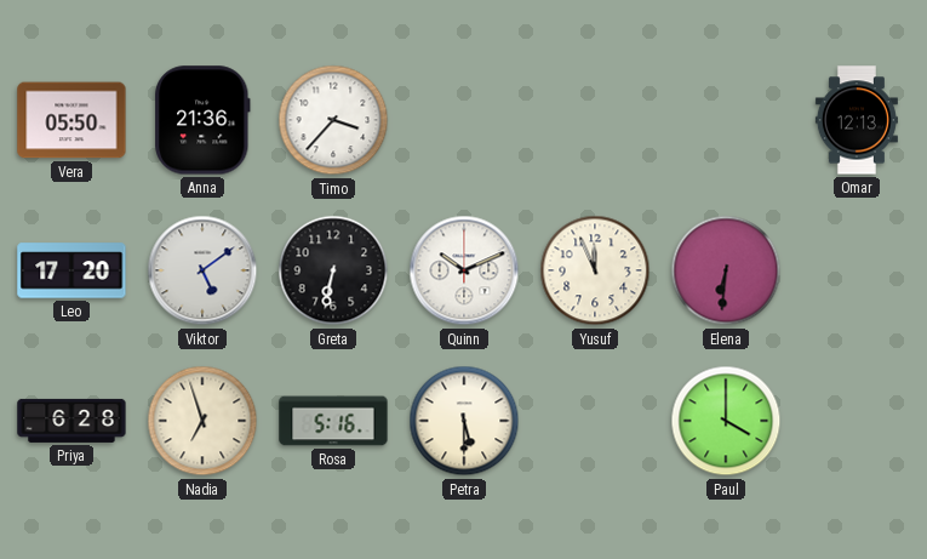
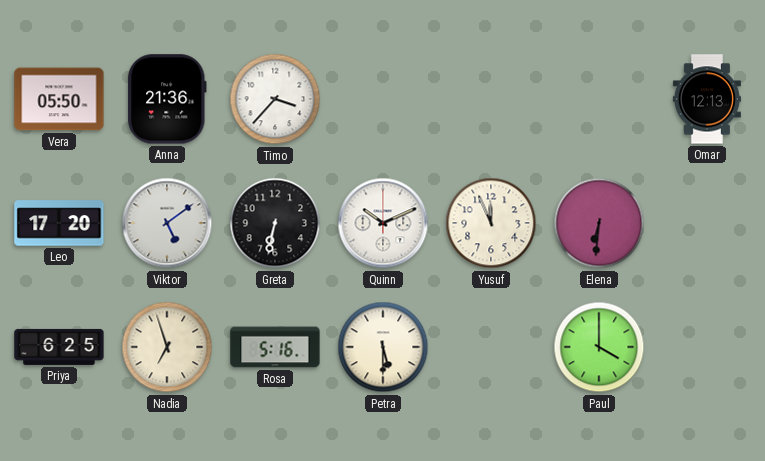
Priya: 6:28 -> 6:25 (59, 347)
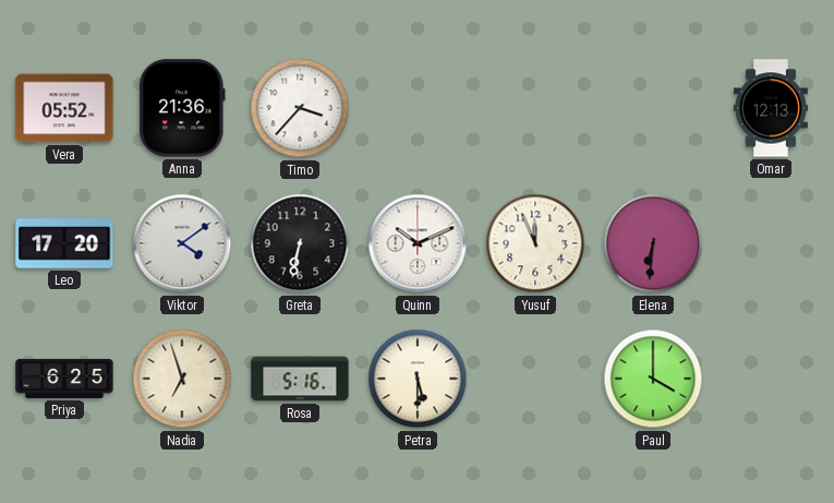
Vera: 05:50 -> 05:52 (64, 108)
Viktor: 5:09 -> 4:09 (182, 243)
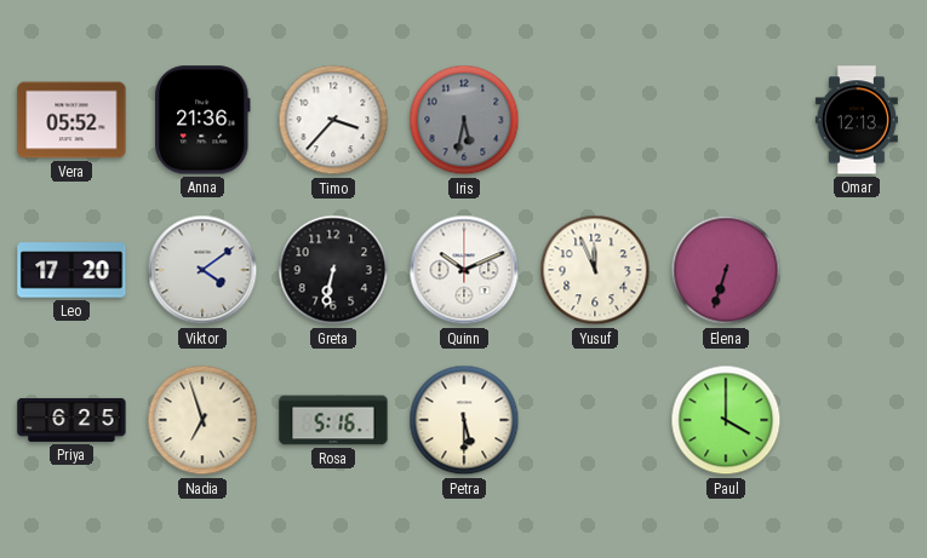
Iris: none -> 5:32 (464, 120)
Elena: 6:31 -> 6:33 (726, 270)
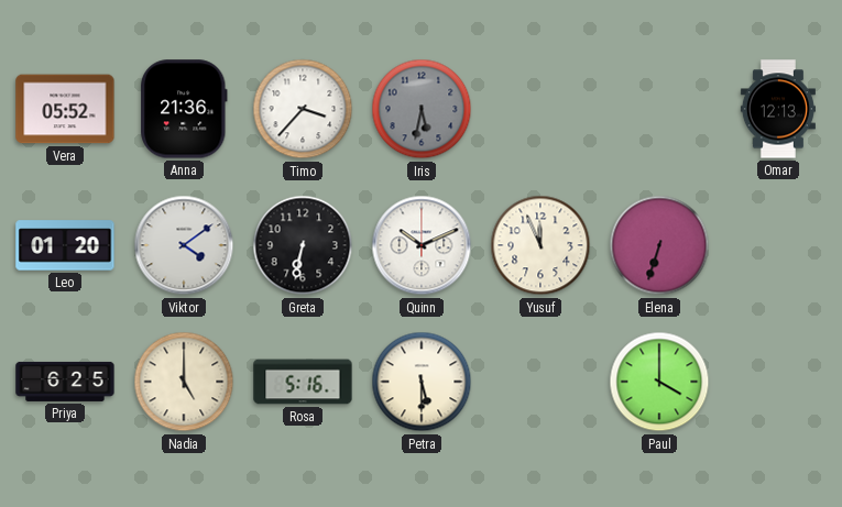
Leo: 17:20 -> 01:20 (65, 245)
Nadia: 6:57 -> 5:00 (184, 382)
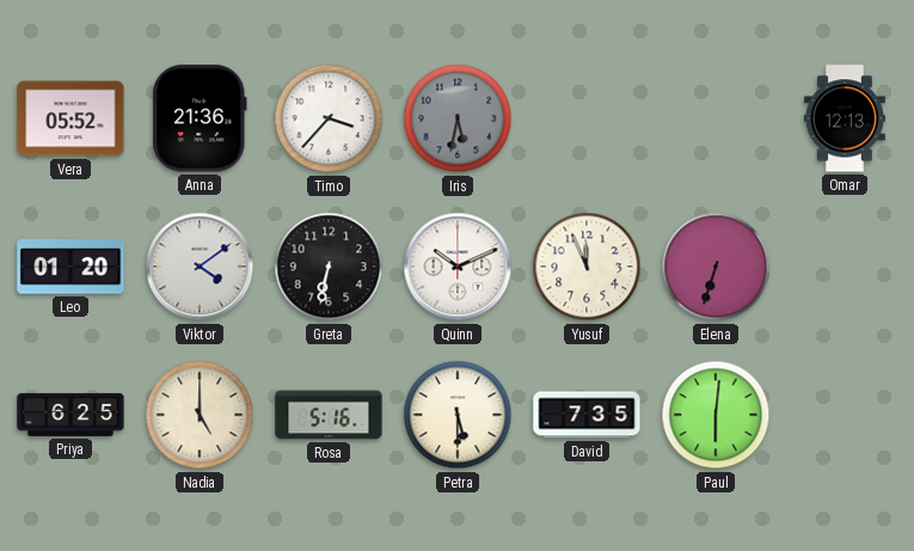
David: none -> 7:35 (587, 415)
Paul: 4:00 -> 6:01 (716, 415)
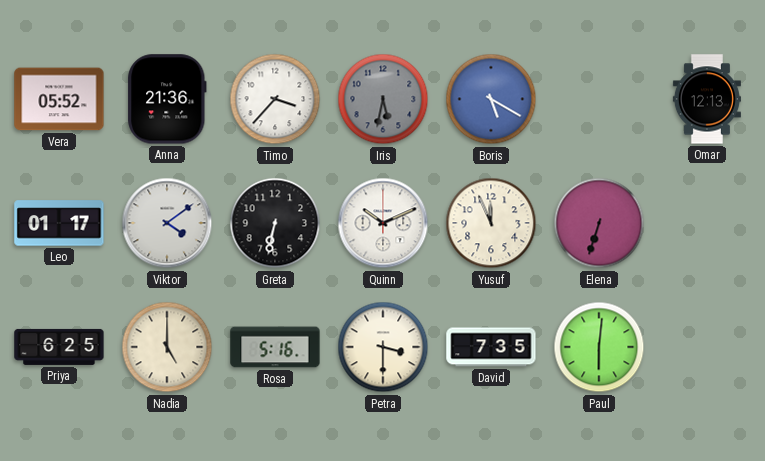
Boris: none -> 5:20 (491, 99)
Leo: 01:20 -> 01:17 (59, 223)
Petra: 5:30 -> 3:30 (383, 347)
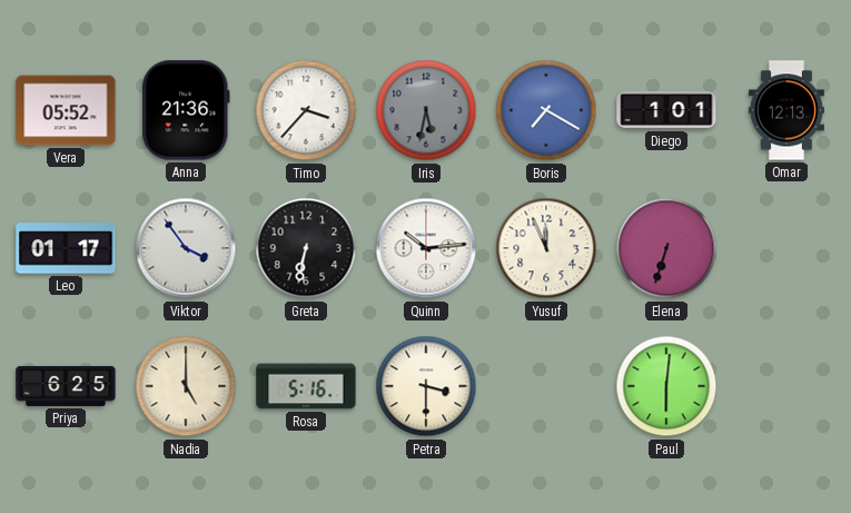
Boris: 5:20 -> 7:20 (546, 110)
Diego: none -> 1:01 (666, 111)
Viktor: 4:09 -> 3:54 (186, 248)
Quinn: 10:11 -> 10:14 (426, 248)
David: 7:35 -> none (491, 347)
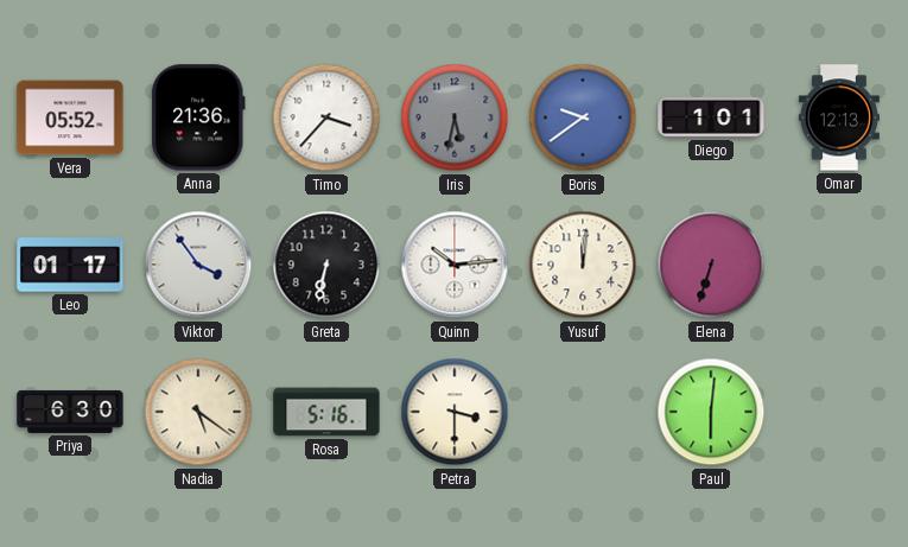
Boris: 7:20 -> 9:39 (583, 117)
Yusuf: 11:56 -> 12:01 (583, 265)
Priya: 6:25 -> 6:30 (70, 412)
Nadia: 5:00 -> 5:21 (198, 412)
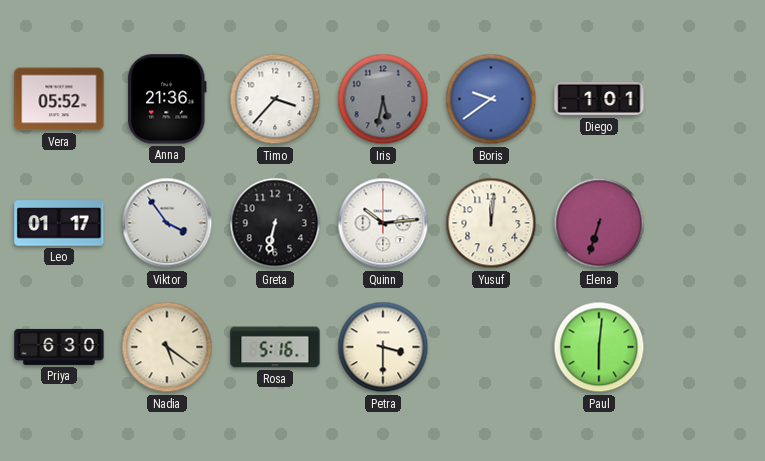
Omar: 12:13 -> none (839, 117)
